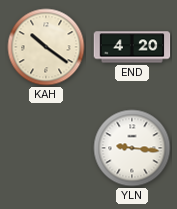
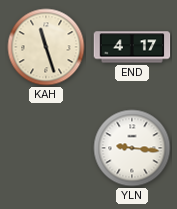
KAH: 10:21 -> 11:27 (46, 47)
END: 4:20 -> 4:17 (132, 47)
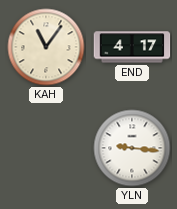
KAH: 11:27 -> 11:06 (46, 47)
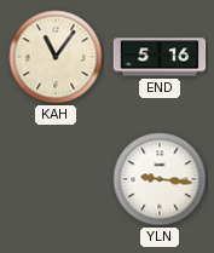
END: 4:17 -> 5:16 (160, 57)
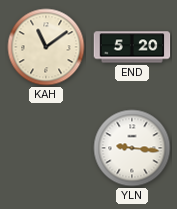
KAH: 11:06 -> 11:09 (46, 47)
END: 5:16 -> 5:20 (132, 47)
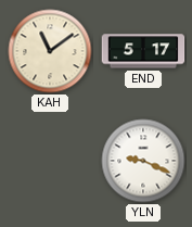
END: 5:20 -> 5:17 (143, 51)
YLN: 9:16 -> 9:19 (143, 161)
